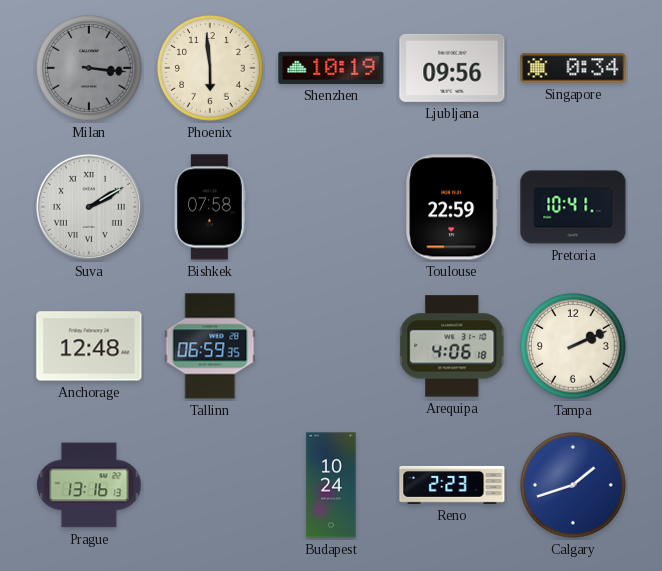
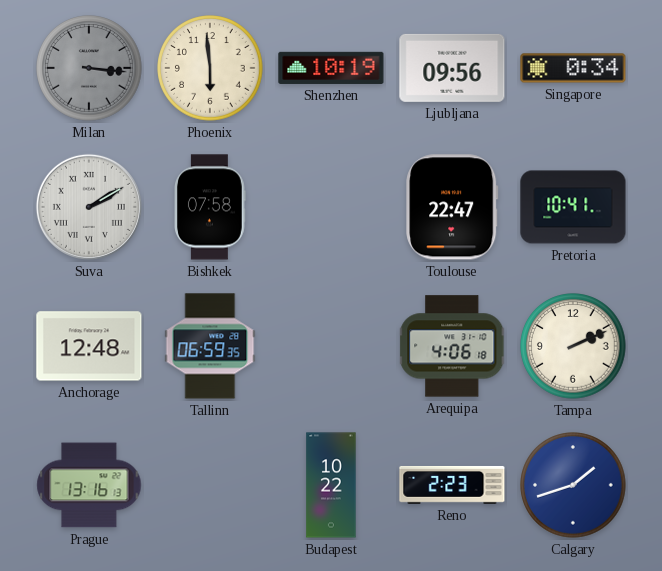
Toulouse: 22:59 -> 22:47 (452, 207)
Budapest: 10:24 -> 10:22 (331, 485)
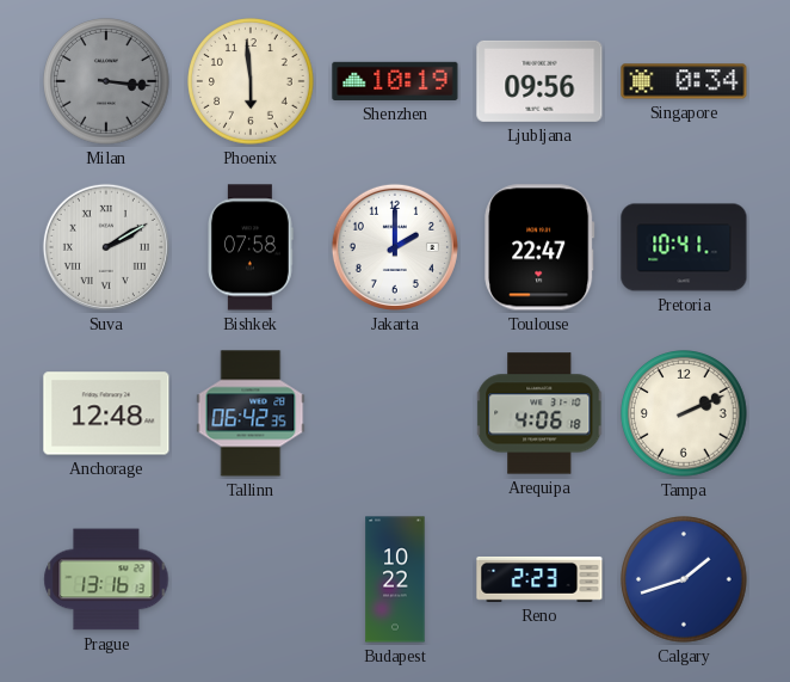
Jakarta: none -> 2:00 (395, 247)
Tallinn: 06:59 -> 06:42 (251, 413)
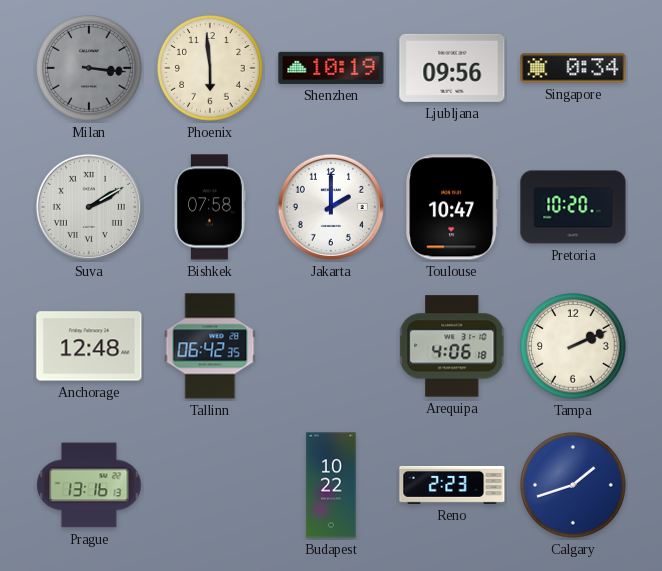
Toulouse: 22:47 -> 10:47 (452, 207)
Pretoria: 10:41 -> 10:20 (573, 207)
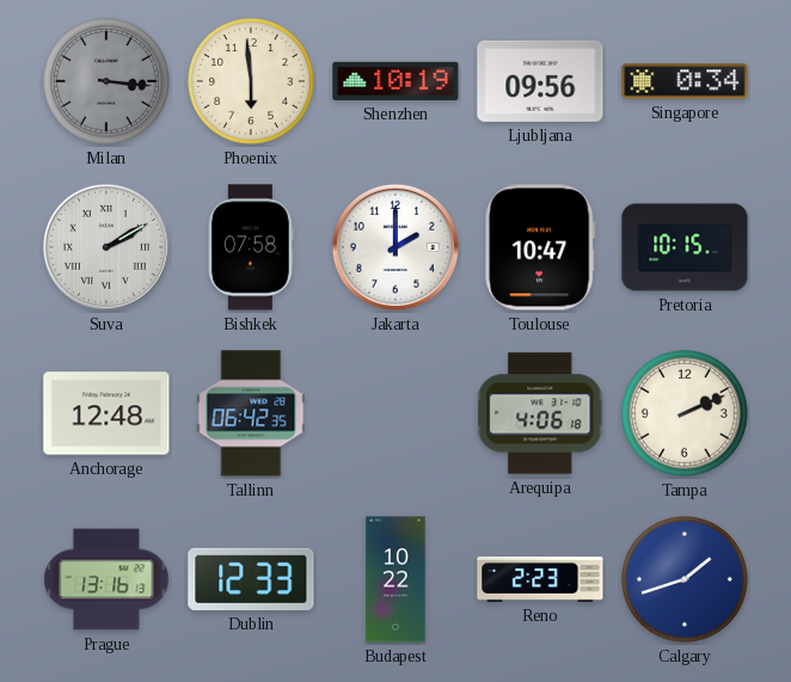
Pretoria: 10:20 -> 10:15 (685, 247)
Dublin: none -> 12:33 (251, 579)
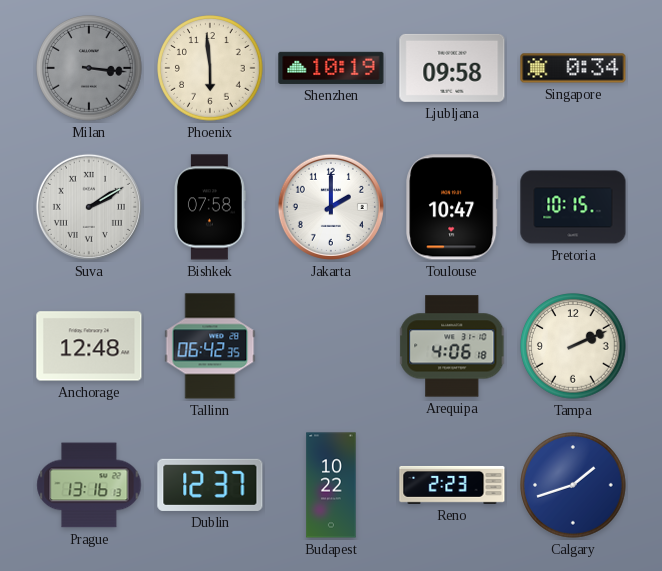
Ljubljana: 09:56 -> 09:58 (452, 68)
Dublin: 12:33 -> 12:37 (210, 485)
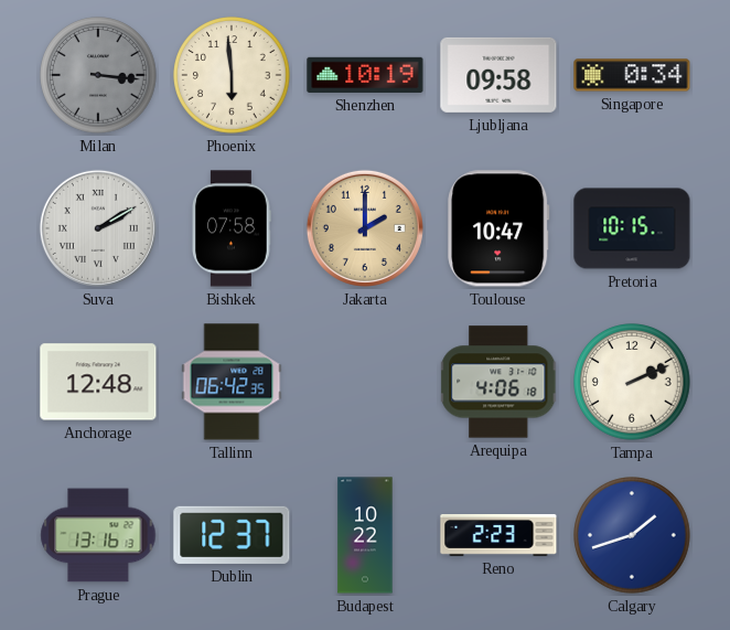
Jakarta dial: white -> champagne (365, 228)
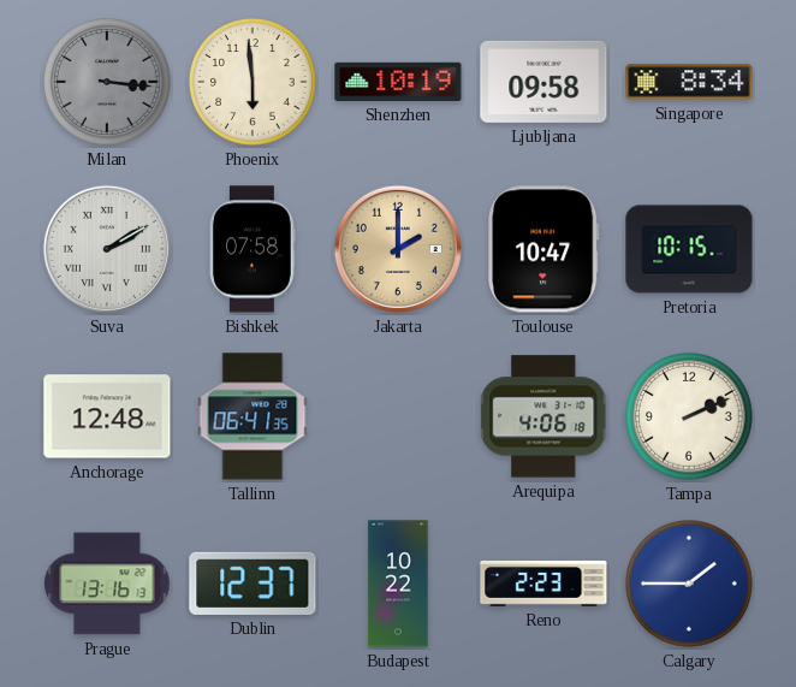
Singapore: 0:34 -> 8:34 (689, 82)
Tallinn: 06:42 -> 06:41 (253, 416)
Calgary: 1:42 -> 1:45 (689, 584)
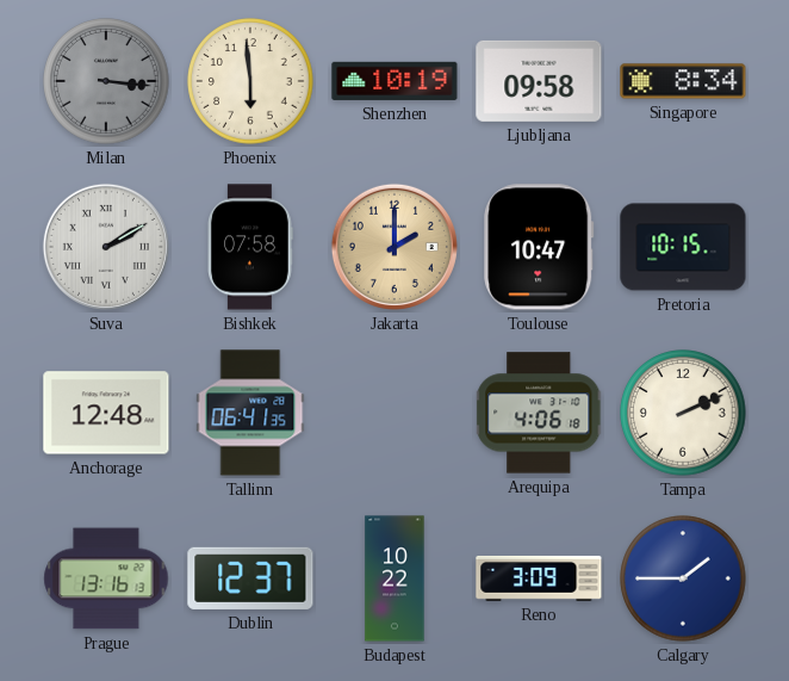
Reno: 2:23 -> 3:09 (539, 578)
